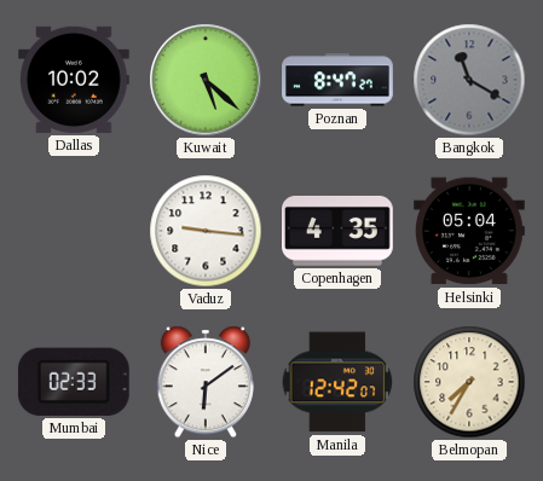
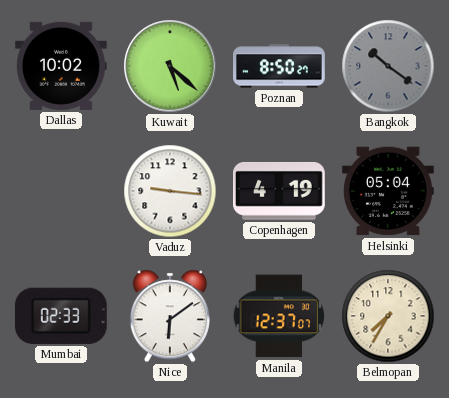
Poznan: 8:47 -> 8:50 (279, 66)
Bangkok: 11:20 -> 10:21 (388, 66)
Copenhagen: 4:35 -> 4:19 (280, 191)
Manila: 12:42 -> 12:37 (279, 316)
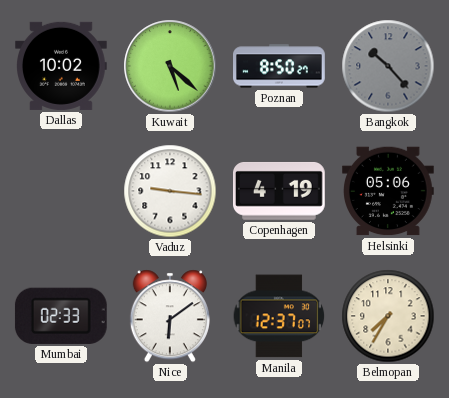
Bangkok: 10:21 -> 10:23 (388, 66)
Helsinki: 05:04 -> 05:06 (389, 191)
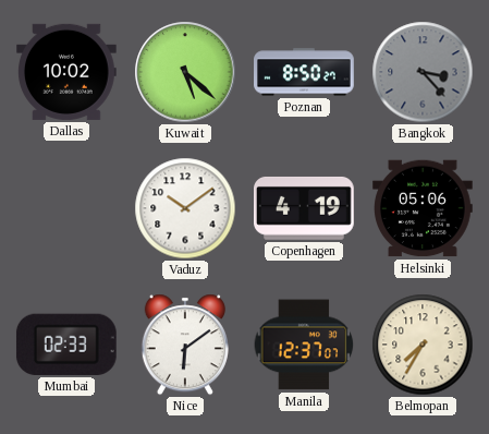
Bangkok: 10:23 -> 3:23 (423, 72)
Vaduz: 9:16 -> 10:09 (185, 208)
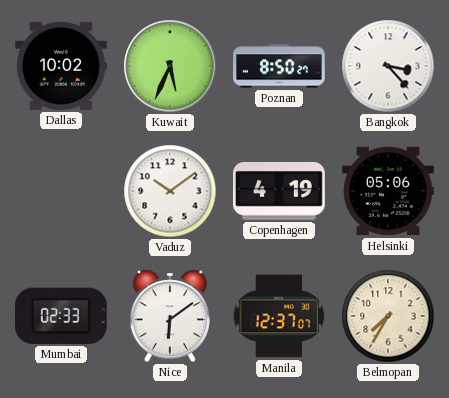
Kuwait: 5:22 -> 5:34 (170, 66)
Bangkok dial: grey -> white (388, 66)
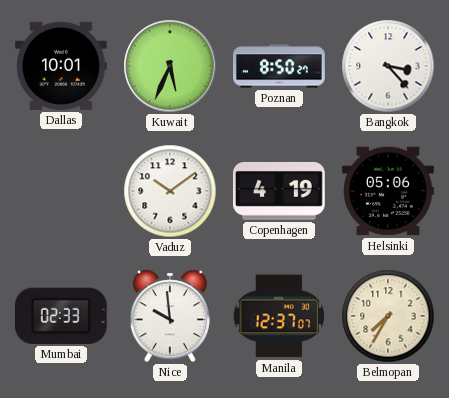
Dallas: 10:02 -> 10:01 (62, 66)
Nice: 6:09 -> 9:59 (170, 316)
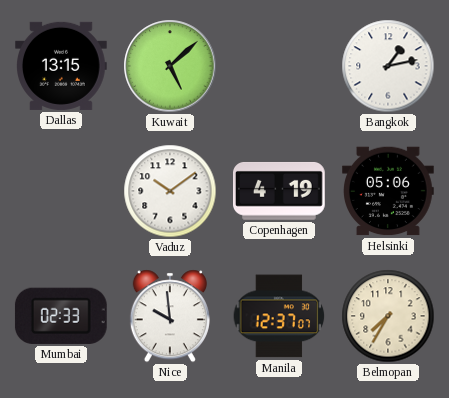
Dallas: 10:01 -> 13:15 (62, 66)
Kuwait: 5:34 -> 5:08 (170, 66)
Poznan: 8:50 -> none (279, 66)
Bangkok: 3:23 -> 1:13 (388, 66)
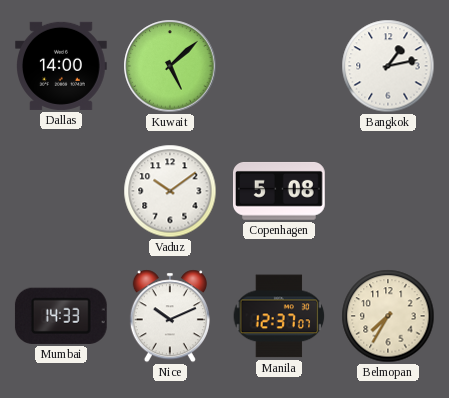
Dallas: 13:15 -> 14:00 (62, 66)
Copenhagen: 4:19 -> 5:08 (280, 191)
Helsinki: 05:06 -> none (389, 191)
Mumbai: 02:33 -> 14:33 (61, 316)
Nice: 9:59 -> 10:11 (170, 316)
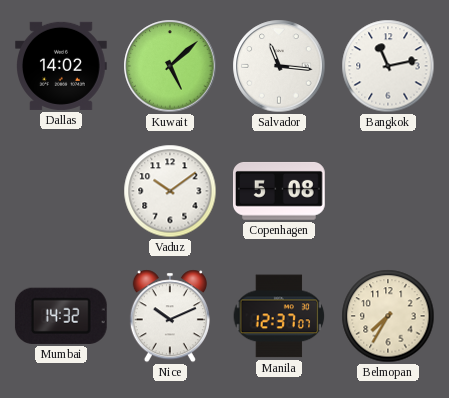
Dallas: 14:00 -> 14:02 (62, 66)
Salvador: none -> 11:16 (279, 66)
Bangkok: 1:13 -> 11:13 (388, 66)
Mumbai: 14:33 -> 14:32 (61, 316)
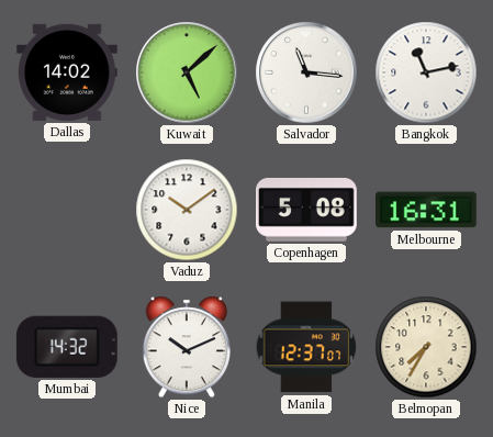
Melbourne: none -> 16:31 (426, 210)
